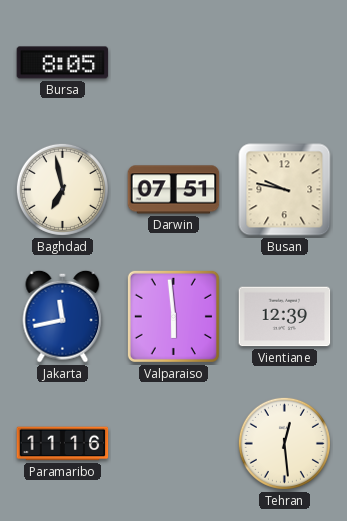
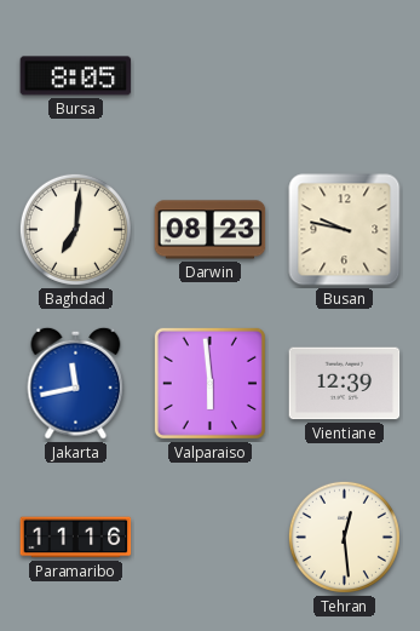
Baghdad: 6:58 -> 7:01 (75, 229)
Darwin: 07:51 -> 08:23 (211, 230)
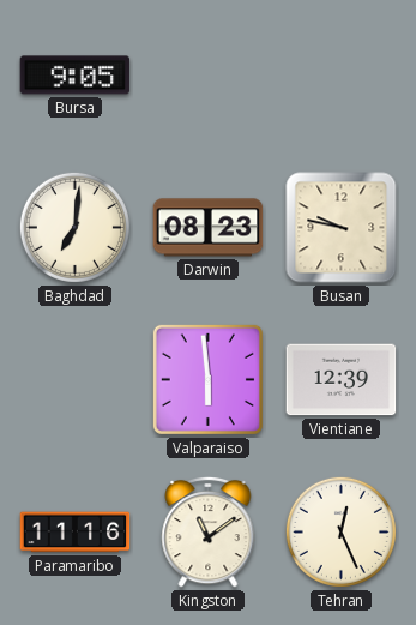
Bursa: 8:05 -> 9:05 (76, 76)
Jakarta: 11:43 -> none (76, 383)
Kingston: none -> 11:09 (209, 531)
Tehran: 12:29 -> 12:26 (340, 531)
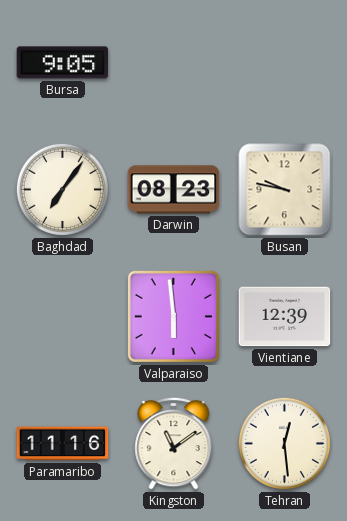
Baghdad: 7:01 -> 7:06 (62, 189)
Tehran: 12:26 -> 12:29 (284, 443)
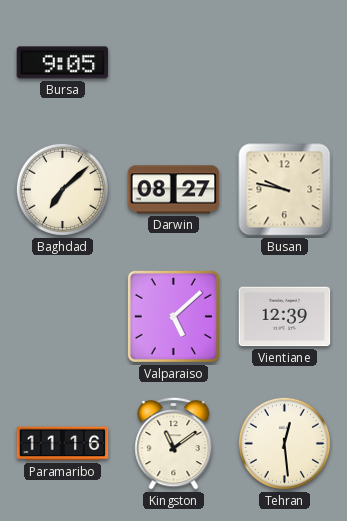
Baghdad: 7:06 -> 7:08 (62, 189)
Darwin: 08:23 -> 08:27 (174, 190)
Valparaiso: 5:59 -> 5:08 (173, 316)
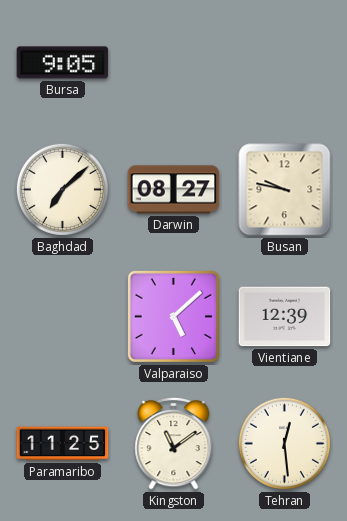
Paramaribo: 11:16 -> 11:25 (63, 444)
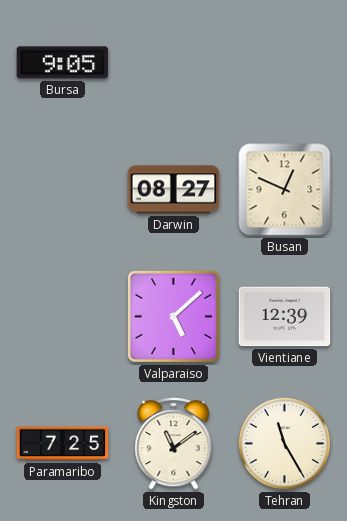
Baghdad: 7:08 -> none (62, 189)
Busan: 9:47 -> 12:49 (285, 190)
Paramaribo: 11:25 -> 7:25 (63, 444)
Tehran: 12:29 -> 11:25 (284, 443)
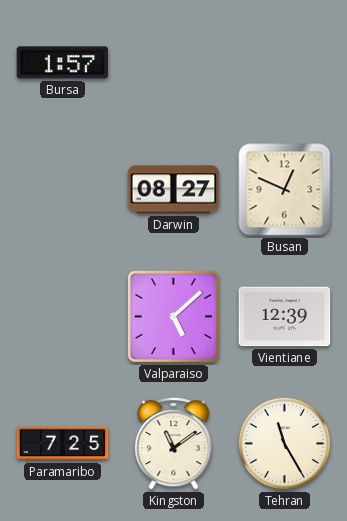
Bursa: 9:05 -> 1:57 (63, 63)
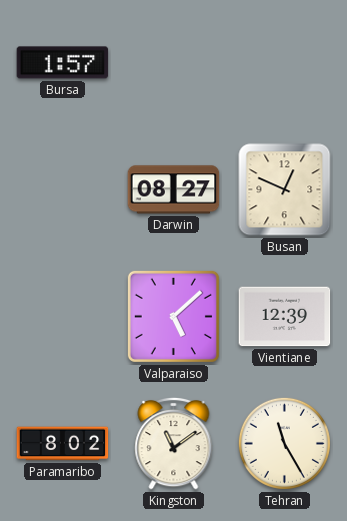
Paramaribo: 7:25 -> 8:02 (63, 444)
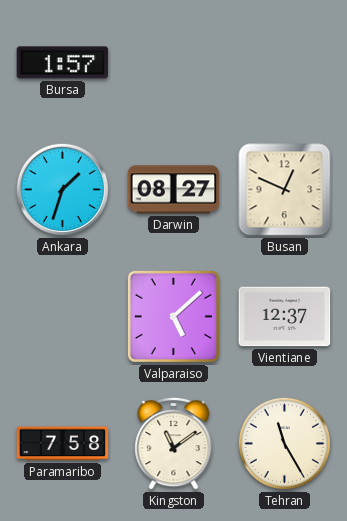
Ankara: none -> 1:33 (62, 189)
Vientiane: 12:39 -> 12:37 (285, 317)
Paramaribo: 8:02 -> 7:58 (63, 444)
